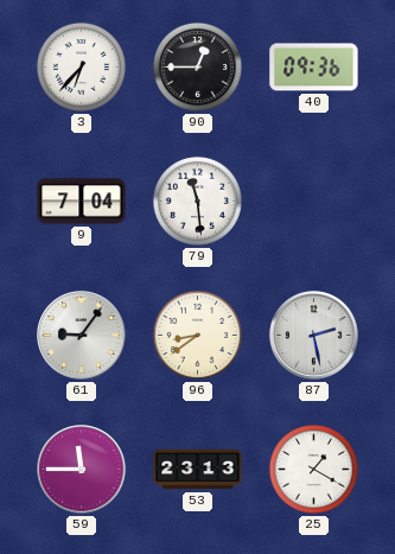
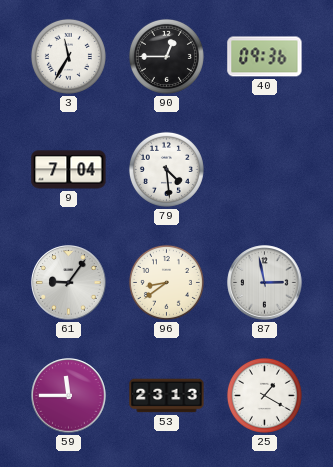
3: 6:37 -> 11:35 (68, 56)
79: 11:29 -> 4:29 (166, 169)
87: 2:28 -> 2:58 (265, 283)
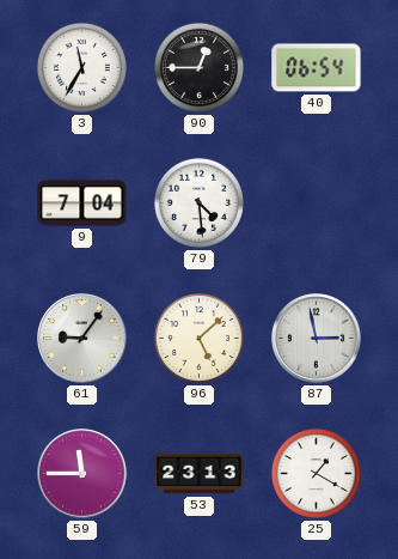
40: 09:36 -> 06:54 (317, 68)
96: 8:39 -> 5:08 (198, 338)
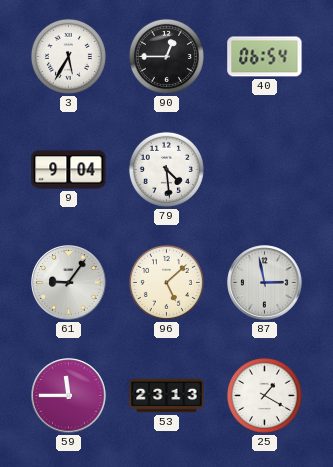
3: 11:35 -> 5:35 (68, 56)
9: 7:04 -> 9:04 (69, 170)
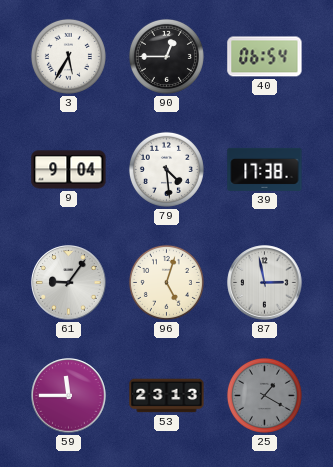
39: none -> 17:38 (265, 169)
96: 5:08 -> 5:03 (166, 282)
25 dial: white -> grey (264, 395)
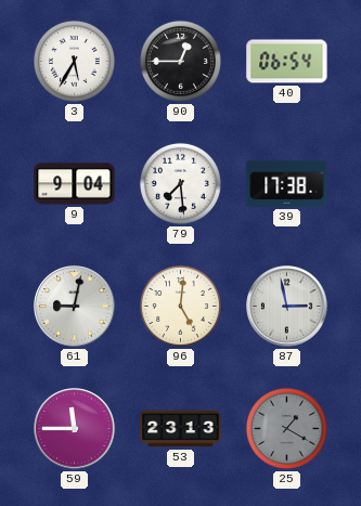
79: 4:29 -> 7:29 (180, 183)
61: 9:06 -> 9:02 (75, 307)
96: 5:03 -> 5:01 (180, 306)
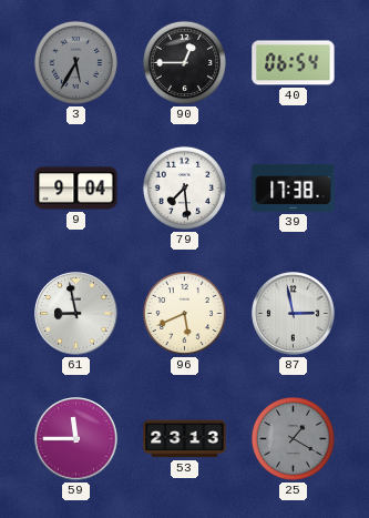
3 dial: white -> grey (75, 62)
61: 9:02 -> 8:58 (76, 314)
96: 5:01 -> 5:41 (184, 313)
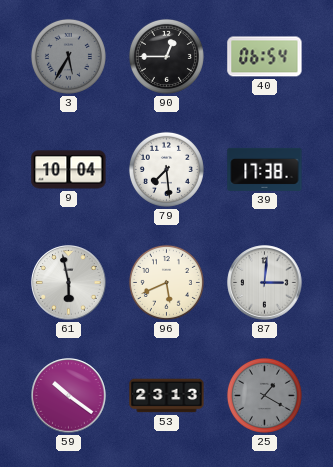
9: 9:04 -> 10:04 (69, 170)
61: 8:58 -> 5:58 (69, 283)
87: 2:58 -> 3:01 (265, 283)
59: 11:45 -> 10:21 (69, 396)
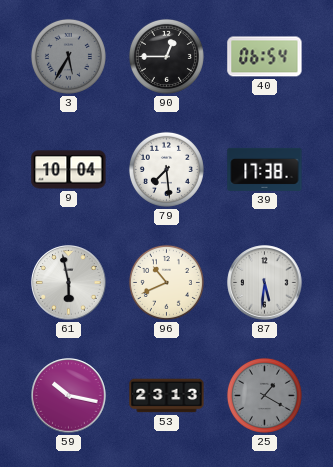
96: 5:41 -> 10:41 (166, 282)
87: 3:01 -> 5:31 (265, 283)
59: 10:21 -> 10:17 (69, 396)
